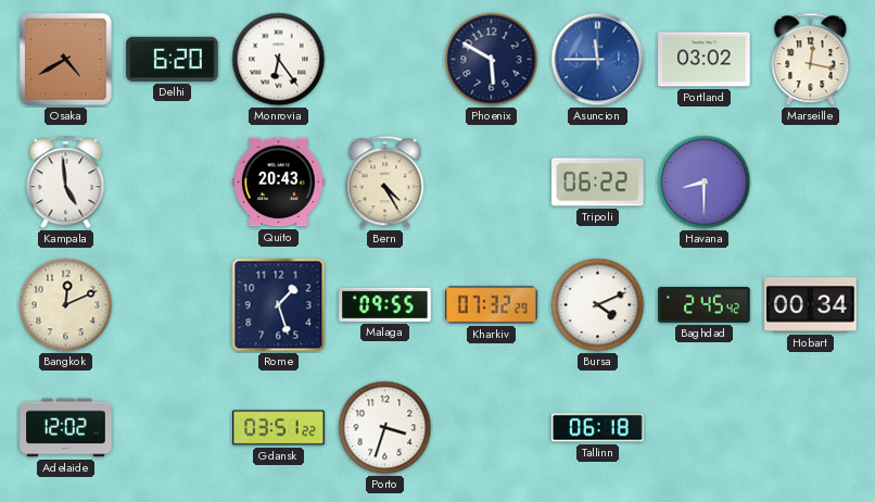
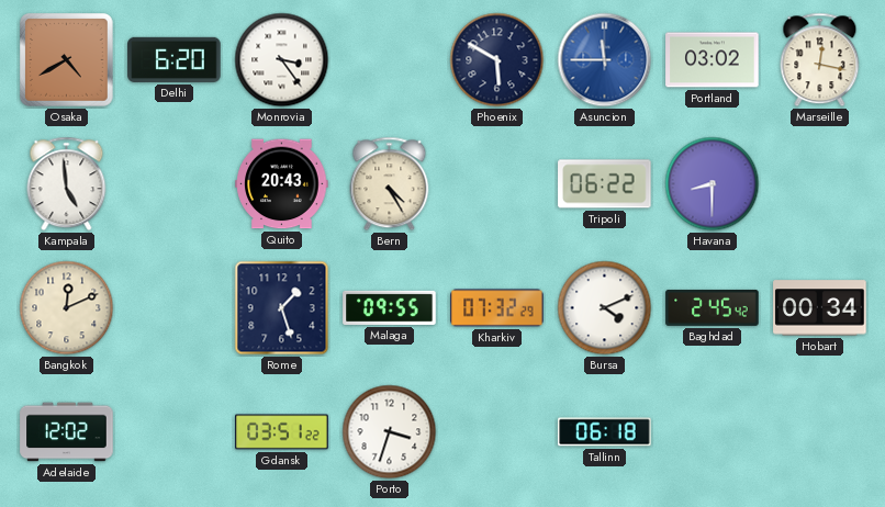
Monrovia: 6:24 -> 3:24 (282, 60)
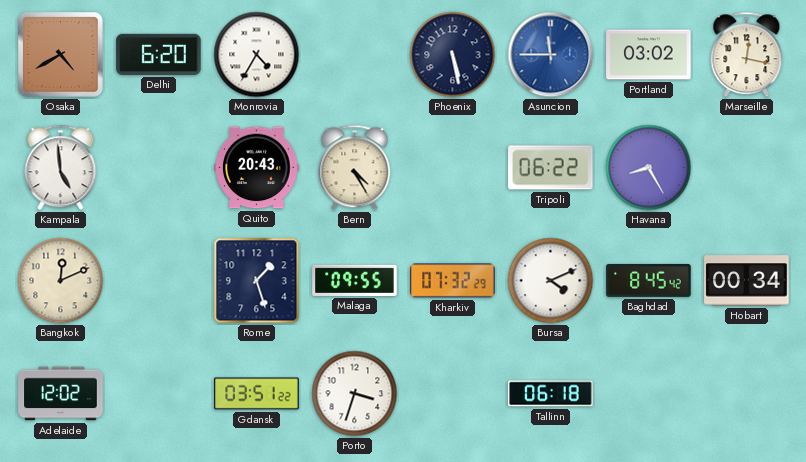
Monrovia: 3:24 -> 4:35 (257, 55)
Phoenix: 5:50 -> 5:28 (453, 55)
Havana: 8:30 -> 8:25 (649, 168)
Baghdad: 2:45 -> 8:45 (649, 280)
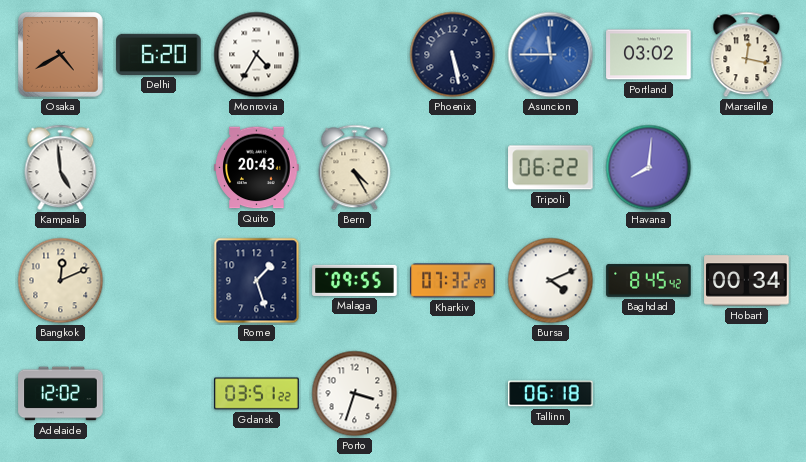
Havana: 8:25 -> 8:01 (649, 168)
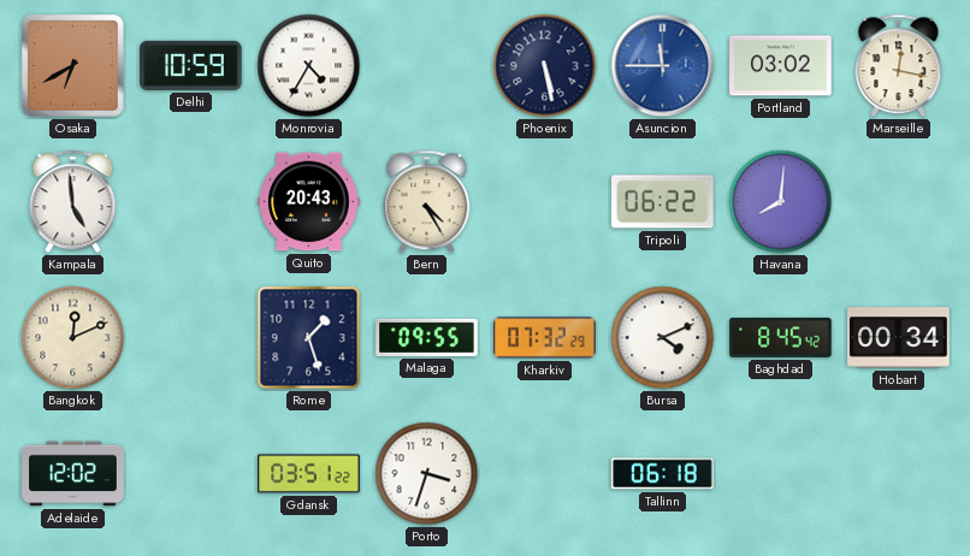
Osaka: 4:40 -> 6:40 (73, 66)
Delhi: 6:20 -> 10:59 (191, 65)
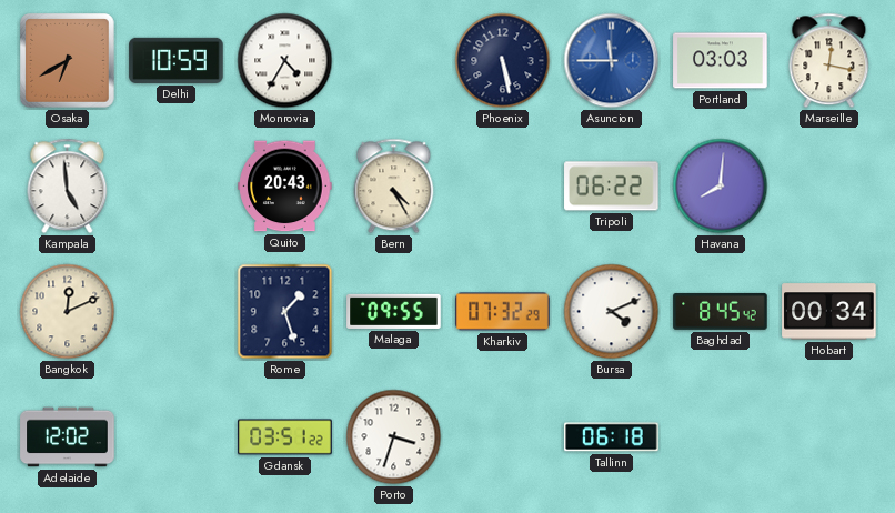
Portland: 03:02 -> 03:03 (721, 61)
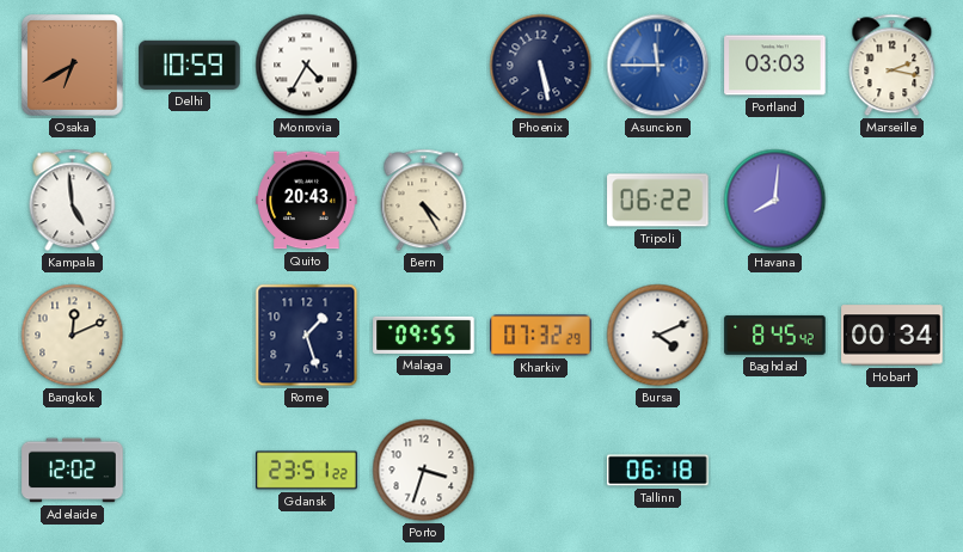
Marseille: 12:17 -> 2:17 (893, 66)
Gdansk: 03:51 -> 23:51 (307, 471)
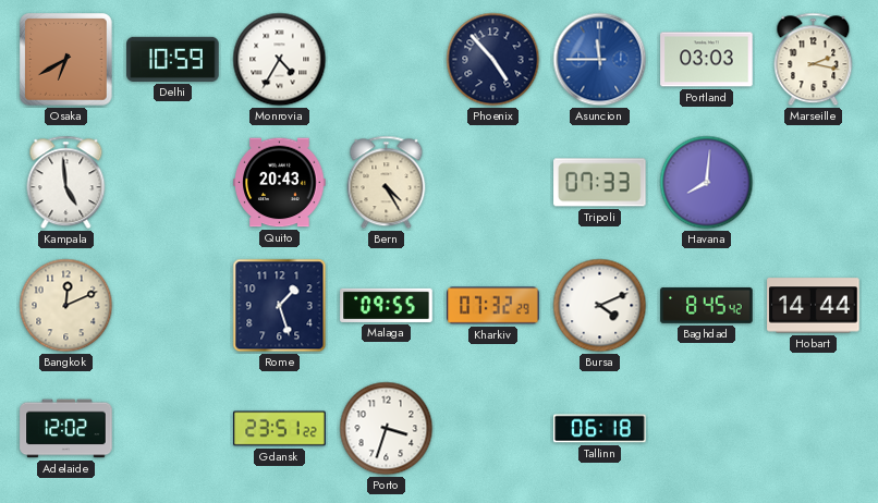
Phoenix: 5:28 -> 4:53 (493, 60)
Tripoli: 06:22 -> 07:33 (600, 183)
Hobart: 00:34 -> 14:44 (814, 306)
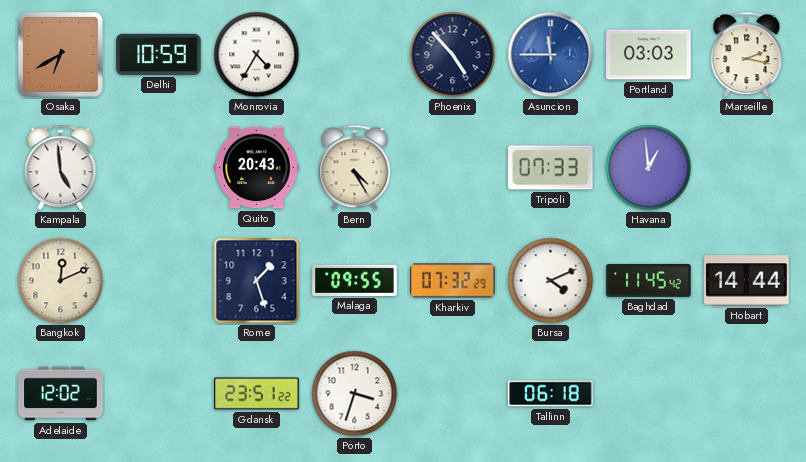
Havana: 8:01 -> 12:59 (649, 168)
Baghdad: 8:45 -> 11:45 (649, 280)
